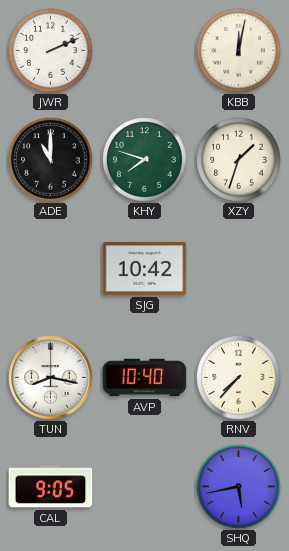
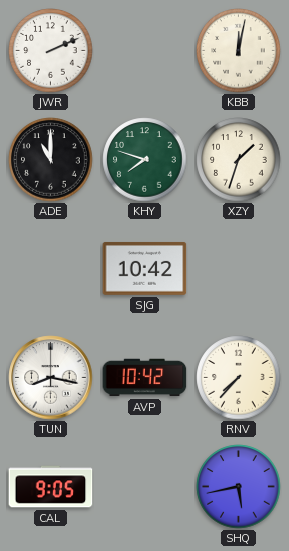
AVP: 10:40 -> 10:42 (145, 378)
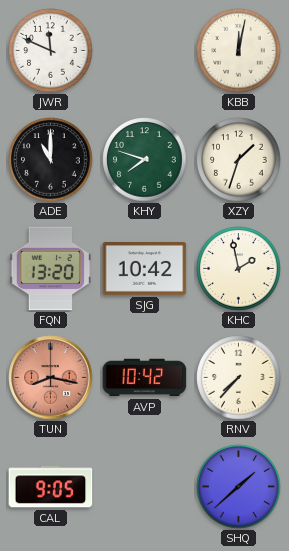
JWR: 2:11 -> 11:49 (51, 51)
FQN: none -> 13:20 (51, 269)
KHC: none -> 1:58 (239, 269)
TUN dial: white -> salmon (51, 378)
SHQ: 5:43 -> 1:38 (239, 487)
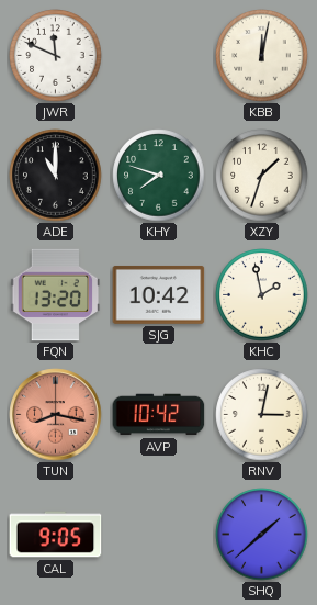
RNV: 7:37 -> 3:02 (262, 415)
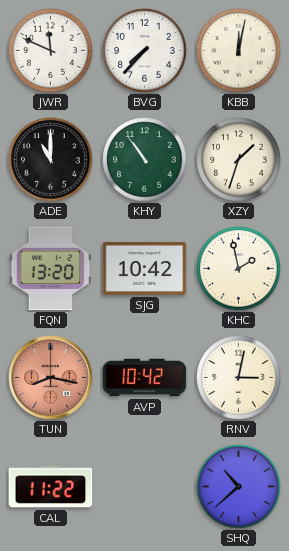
BVG: none -> 7:37 (145, 51)
KHY: 7:48 -> 10:54 (145, 160)
CAL: 9:05 -> 11:22 (51, 487)
SHQ: 1:38 -> 10:38 (239, 487)
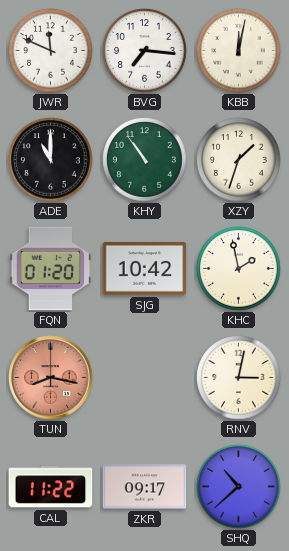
BVG: 7:37 -> 7:16 (145, 51)
FQN: 13:20 -> 01:20 (51, 269)
AVP: 10:42 -> none (145, 378)
ZKR: none -> 09:17 (145, 487)
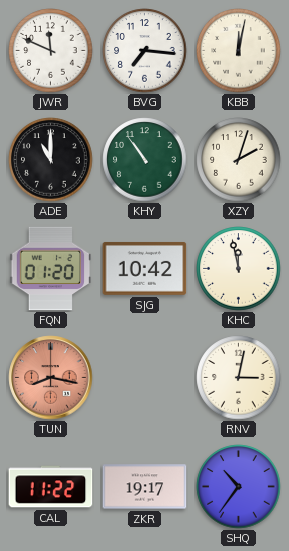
XZY: 1:33 -> 2:03 (239, 160)
KHC: 1:58 -> 11:58 (239, 269)
ZKR: 09:17 -> 19:17 (145, 487)
SHQ: 10:38 -> 10:36 (239, 487)
